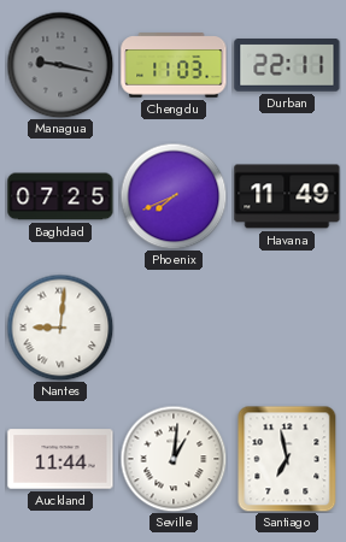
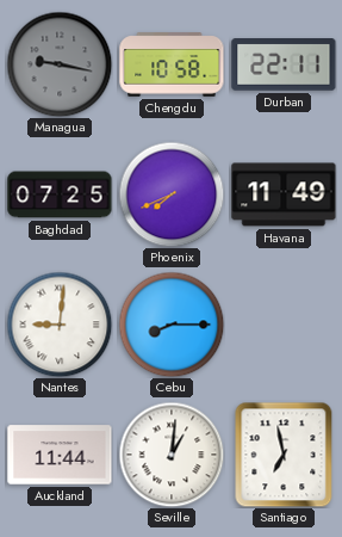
Chengdu: 11:03 -> 10:58 (172, 64)
Cebu: none -> 8:15 (172, 325)
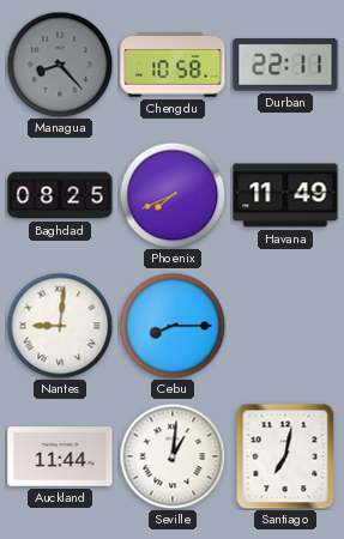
Managua: 9:17 -> 8:23 (60, 65)
Baghdad: 07:25 -> 08:25 (60, 195)
Santiago: 6:58 -> 7:02 (285, 456)
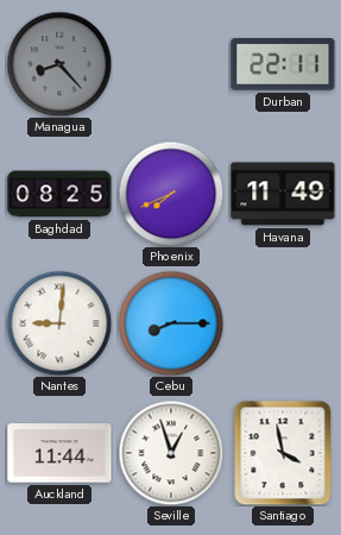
Chengdu: 10:58 -> none (173, 65)
Seville: 1:01 -> 12:57 (171, 453)
Santiago: 7:02 -> 3:58 (283, 453)
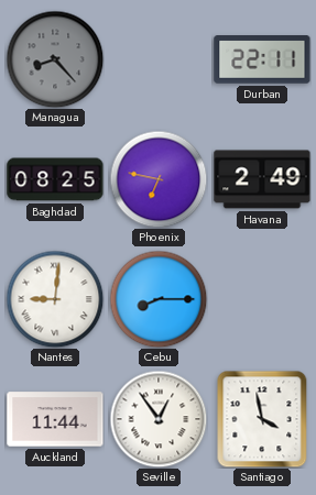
Phoenix: 7:41 -> 6:47 (159, 179)
Havana: 11:49 -> 2:49 (262, 179)
Seville: 12:57 -> 12:54 (159, 419)
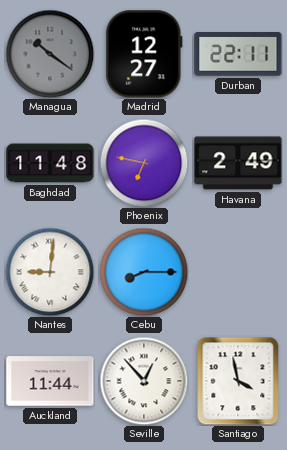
Managua: 8:23 -> 10:21 (50, 54)
Madrid: none -> 12:27 (144, 54)
Baghdad: 08:25 -> 11:48 (50, 163)
Seville: 12:54 -> 12:53 (144, 381)
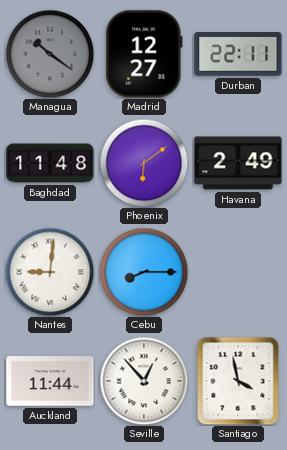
Phoenix: 6:47 -> 6:09 (144, 163)
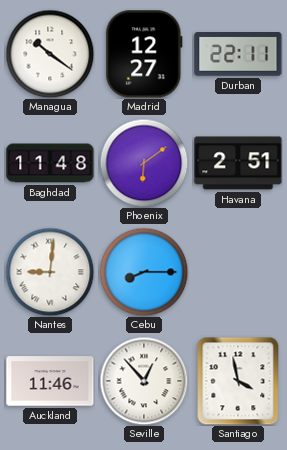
Managua dial: grey -> white (50, 54)
Havana: 2:49 -> 2:51 (238, 163)
Auckland: 11:44 -> 11:46 (50, 381)
